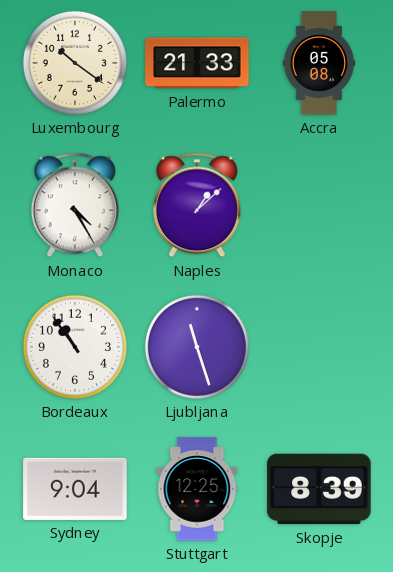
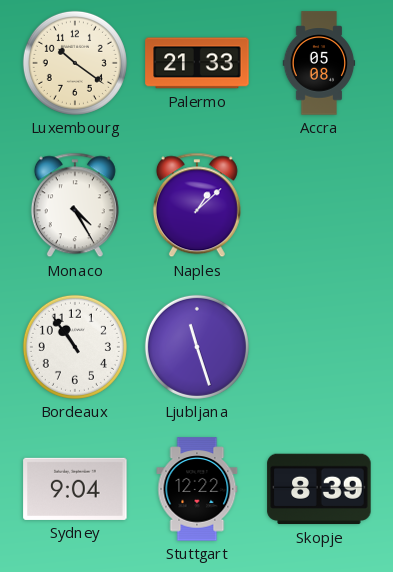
Stuttgart: 12:25 -> 12:22 (197, 489)
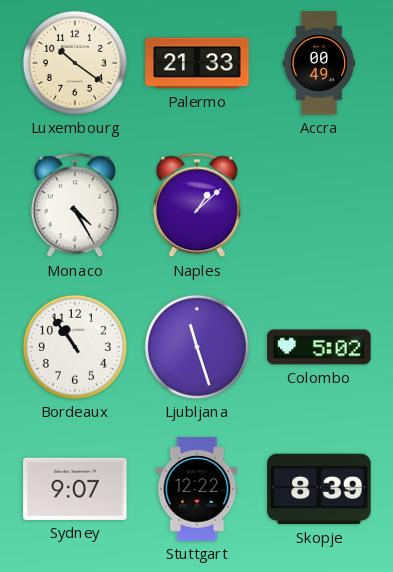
Accra: 05:08 -> 00:49 (319, 63)
Colombo: none -> 5:02 (319, 347)
Sydney: 9:04 -> 9:07 (75, 489)
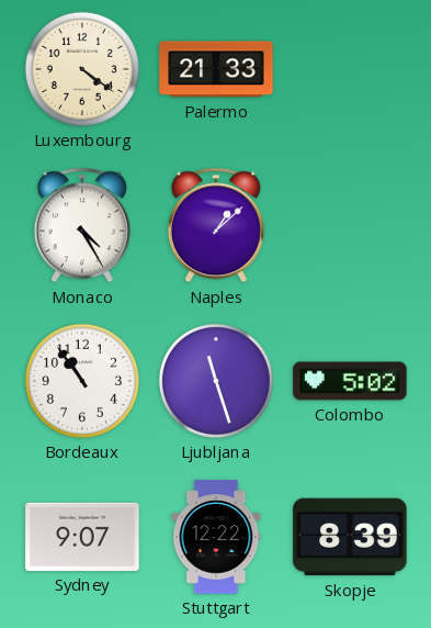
Luxembourg: 10:21 -> 4:21 (82, 69)
Accra: 00:49 -> none (319, 63)
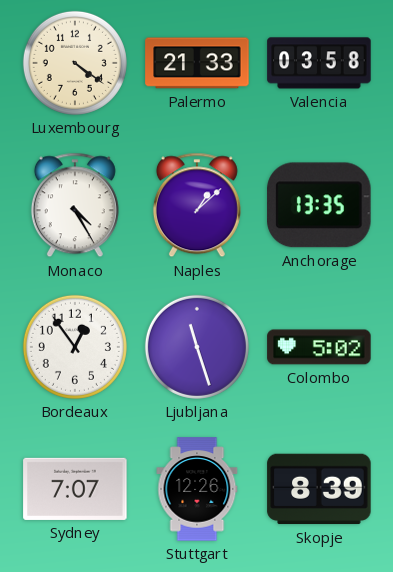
Valencia: none -> 03:58 (319, 63)
Anchorage: none -> 13:35 (319, 205)
Bordeaux: 10:54 -> 12:54 (75, 347)
Sydney: 9:07 -> 7:07 (75, 489)
Stuttgart: 12:22 -> 12:26 (197, 489)
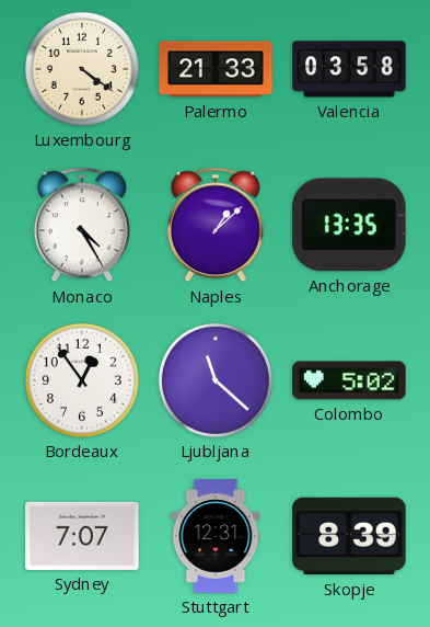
Ljubljana: 11:27 -> 11:22 (216, 380)
Stuttgart: 12:26 -> 12:31 (216, 536)
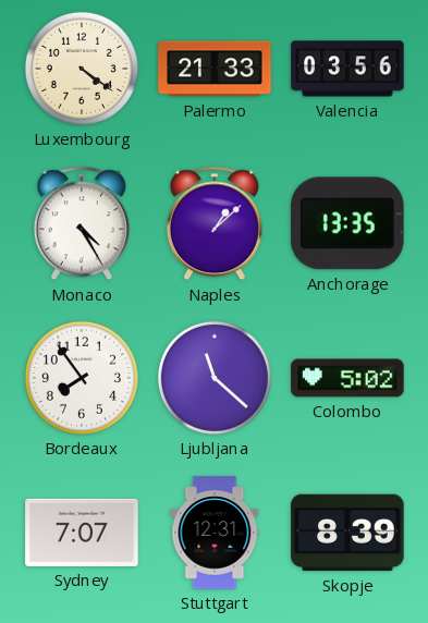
Valencia: 03:58 -> 03:56 (347, 69)
Bordeaux: 12:54 -> 7:54 (82, 378)
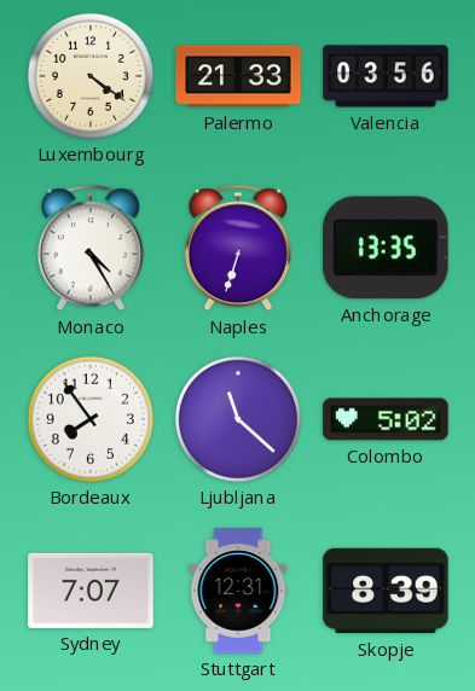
Naples: 1:08 -> 6:33 (238, 248)
